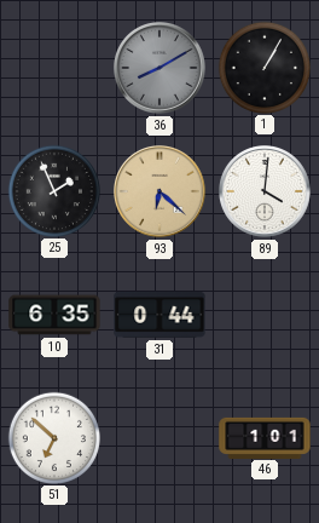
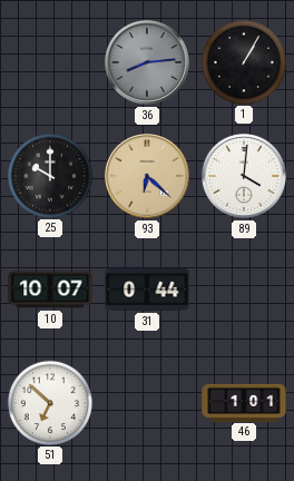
36: 8:10 -> 8:14 (148, 63)
25: 1:56 -> 10:00 (49, 175)
10: 6:35 -> 10:07 (50, 289)
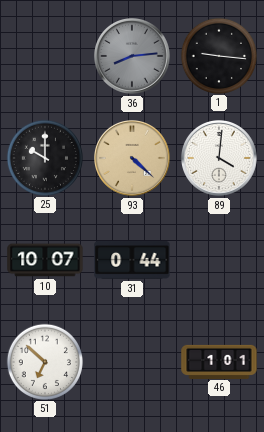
1: 1:05 -> 9:16 (218, 55)
93: 6:22 -> 4:22 (133, 159)
